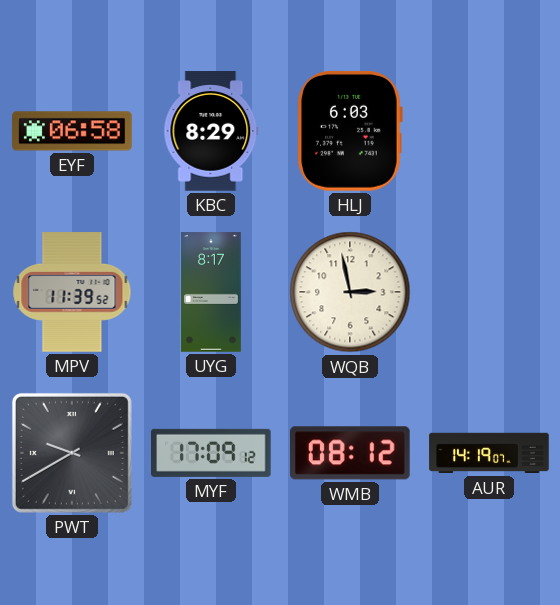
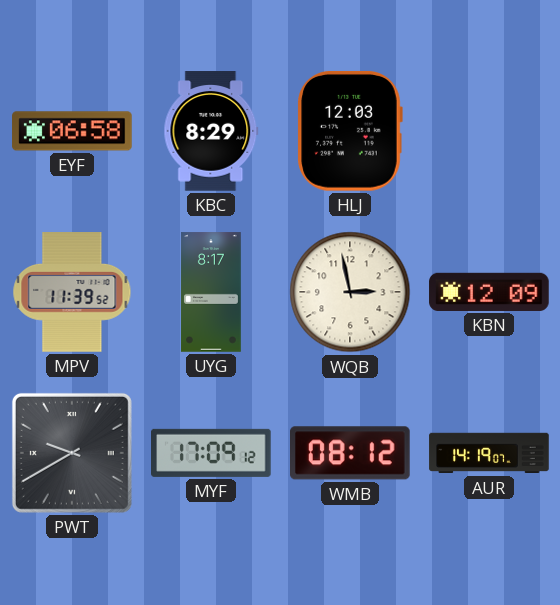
HLJ: 6:03 -> 12:03 (350, 131)
KBN: none -> 12:09 (489, 292)
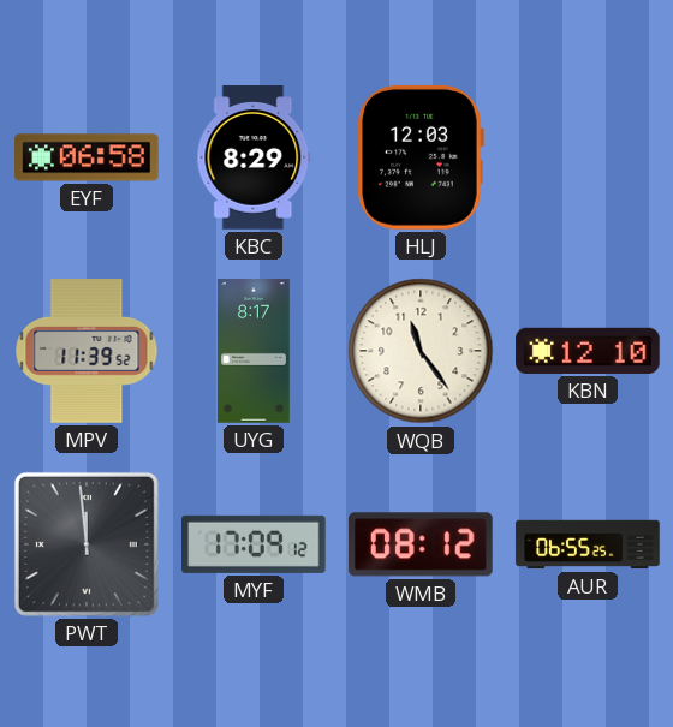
WQB: 2:58 -> 11:24 (421, 351)
KBN: 12:09 -> 12:10 (588, 351)
PWT: 9:40 -> 11:59 (87, 544)
AUR: 14:19 -> 06:55 (588, 544)
